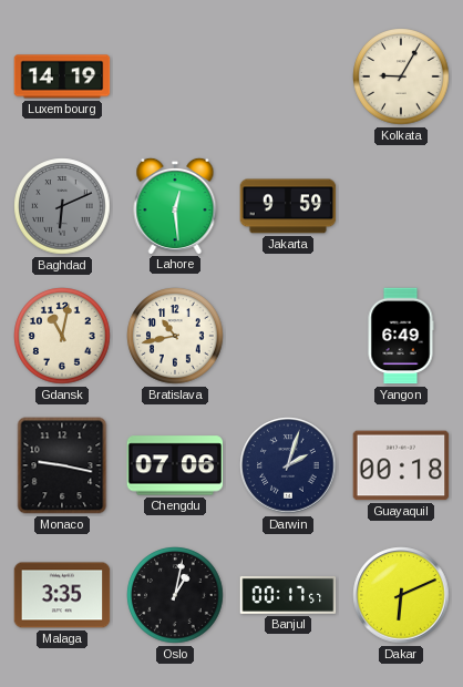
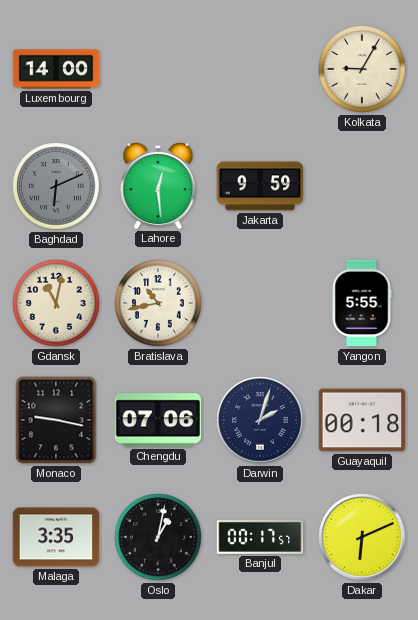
Luxembourg: 14:19 -> 14:00 (56, 69)
Yangon: 6:49 -> 5:55 (362, 303)
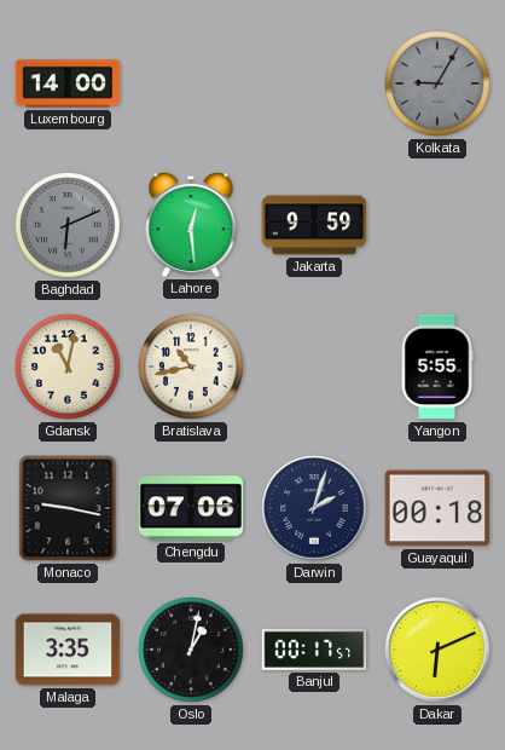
Kolkata dial: cream -> grey (437, 83)
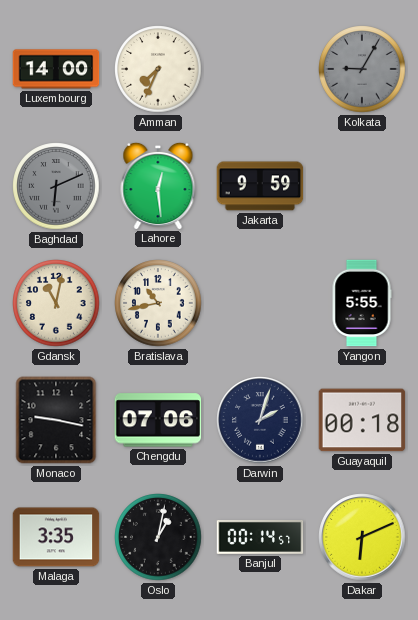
Amman: none -> 7:34 (158, 69)
Banjul: 00:17 -> 00:14 (260, 537)
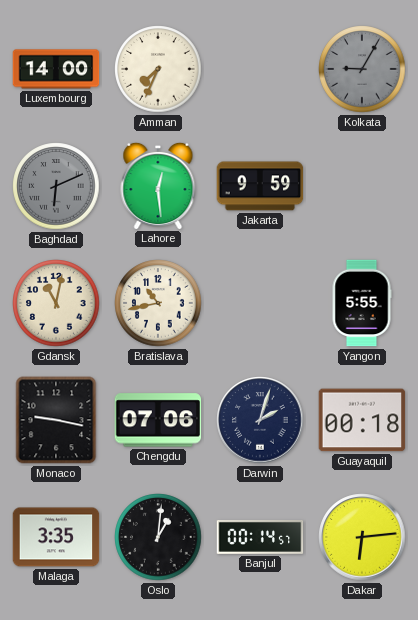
Oslo: 1:02 -> 1:01 (158, 537)
Dakar: 6:11 -> 6:14 (362, 537)
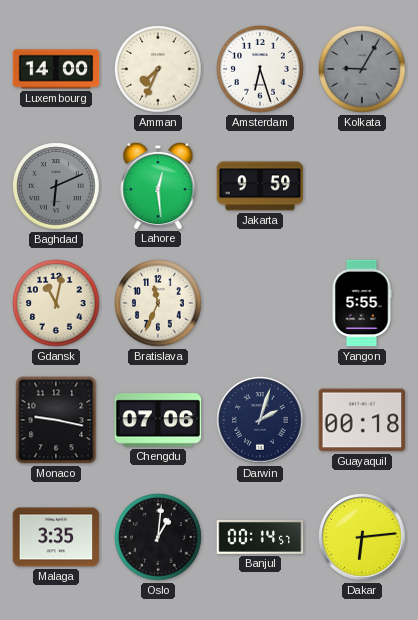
Amsterdam: none -> 6:27 (260, 69)
Bratislava: 10:43 -> 11:34 (158, 303)
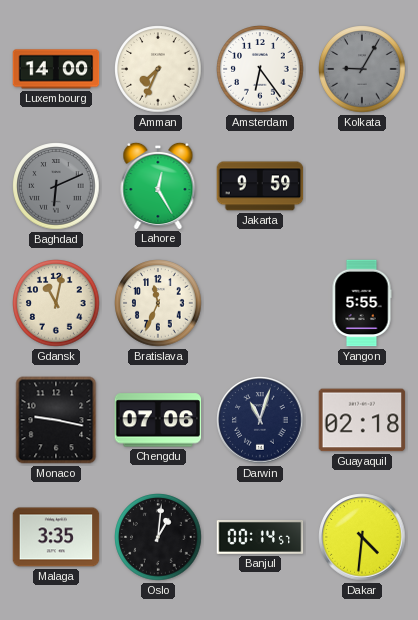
Amsterdam: 6:27 -> 6:24 (260, 69)
Lahore: 12:29 -> 12:25 (158, 185)
Darwin: 2:03 -> 11:03 (260, 420)
Guayaquil: 00:18 -> 02:18 (362, 420)
Dakar: 6:14 -> 4:31 (362, 537)
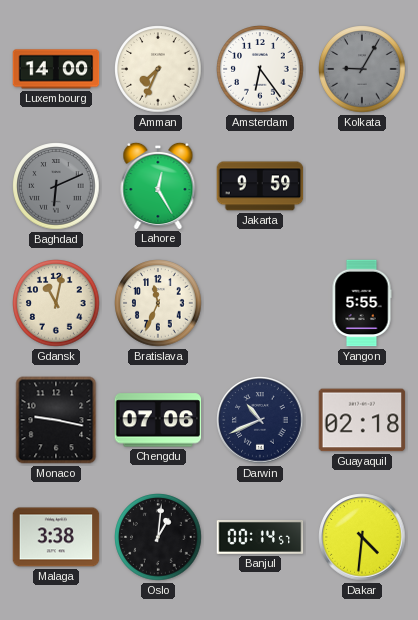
Darwin: 11:03 -> 10:41 (260, 420)
Malaga: 3:35 -> 3:38 (56, 537)
